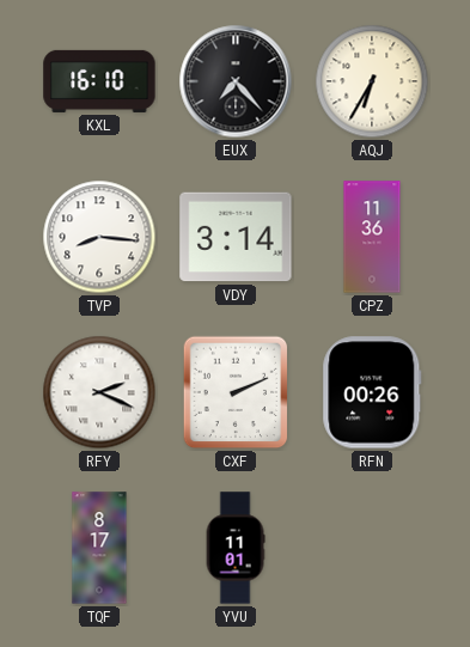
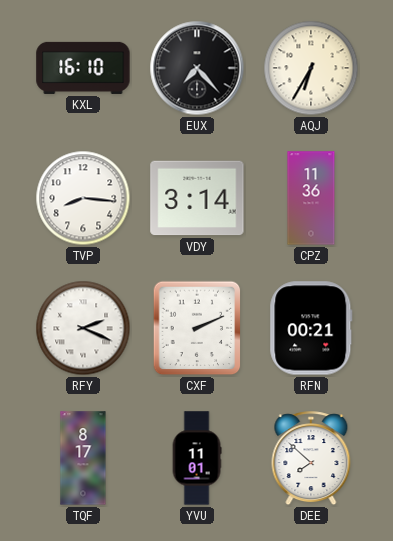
RFN: 00:26 -> 00:21 (311, 328)
DEE: none -> 7:52 (311, 459)
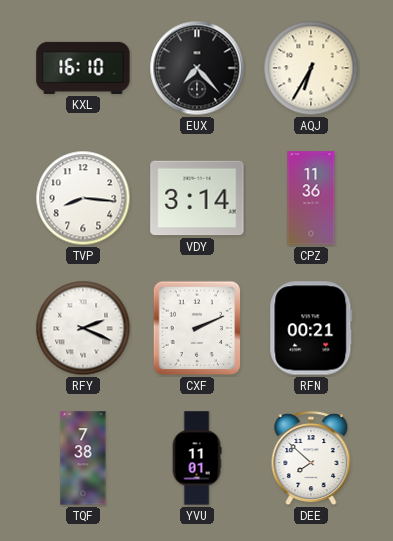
TQF: 8:17 -> 7:38 (83, 458)
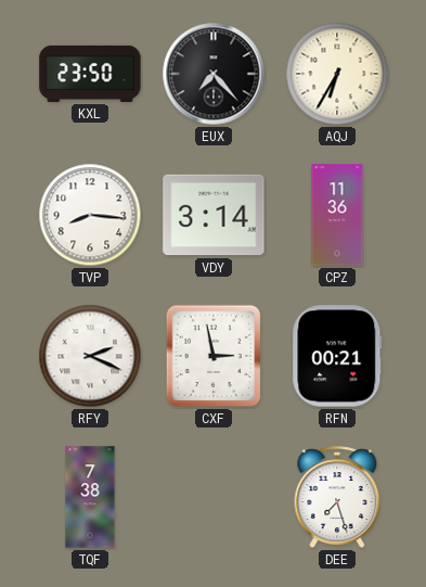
KXL: 16:10 -> 23:50 (90, 74)
CXF: 2:11 -> 2:58 (214, 356)
YVU: 11:01 -> none (197, 458)
DEE: 7:52 -> 7:27 (337, 498)
